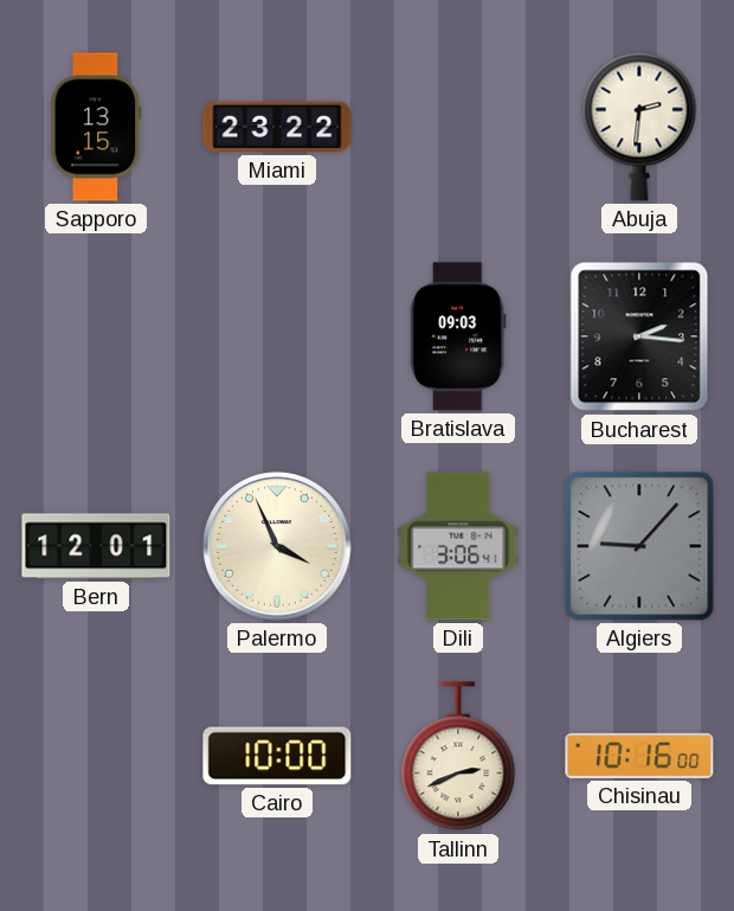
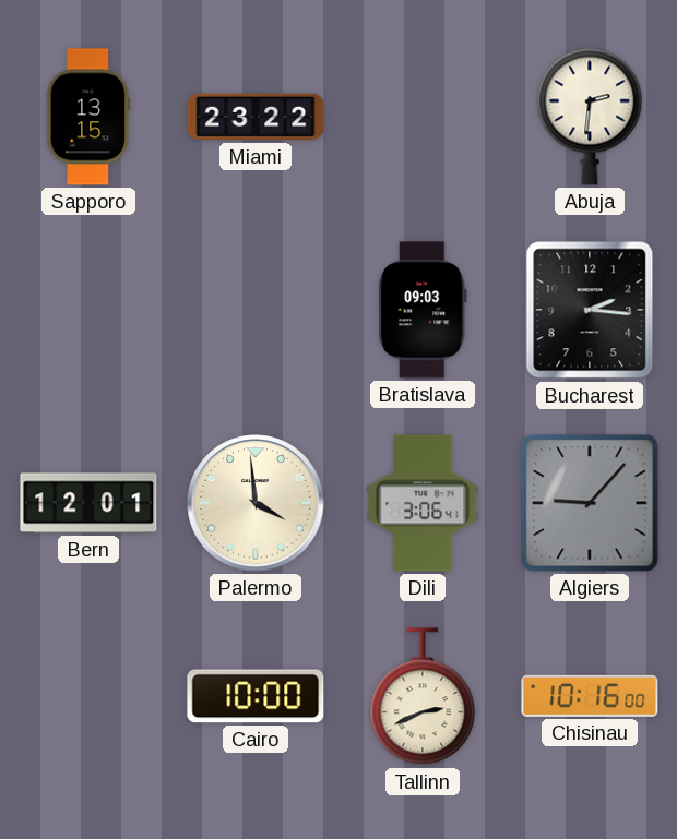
Palermo: 3:56 -> 3:59 (256, 503)
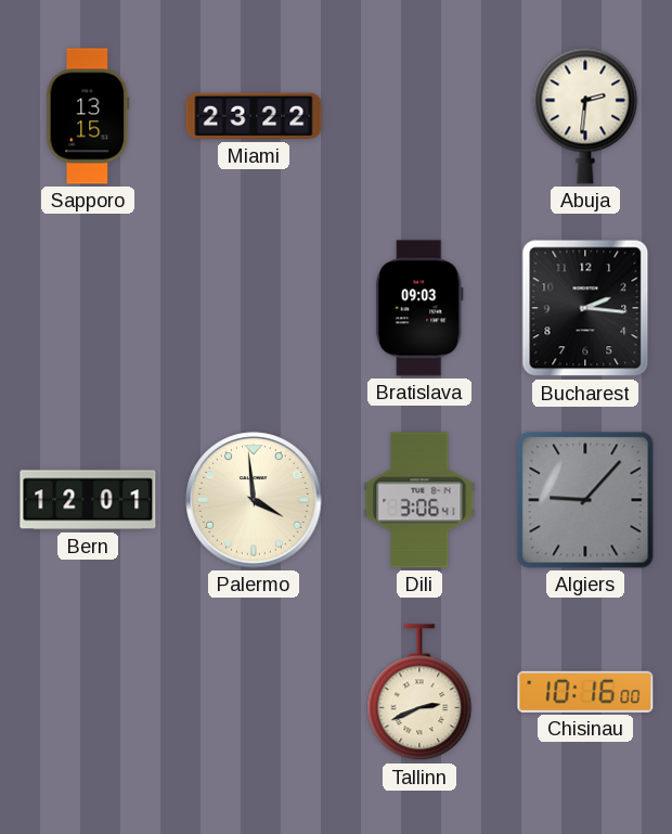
Cairo: 10:00 -> none (256, 696)
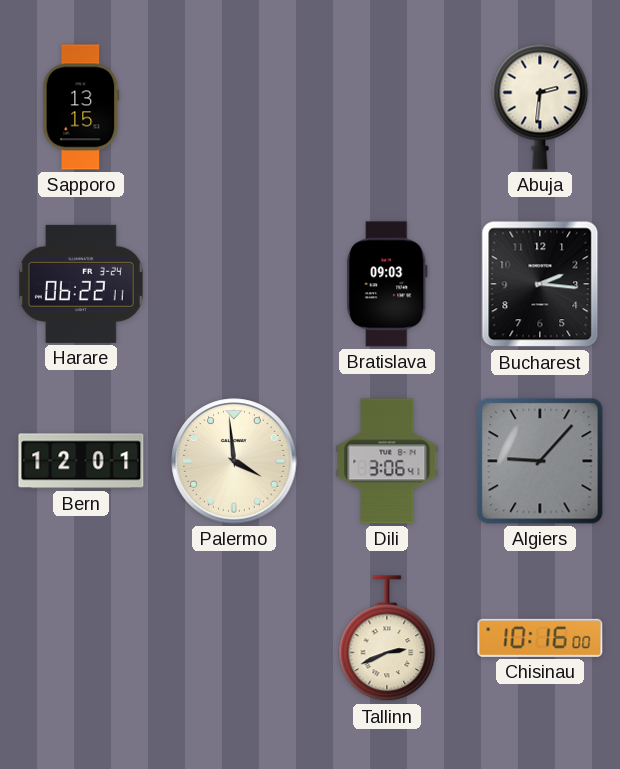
Miami: 23:22 -> none (254, 116)
Harare: none -> 06:22 (81, 284)
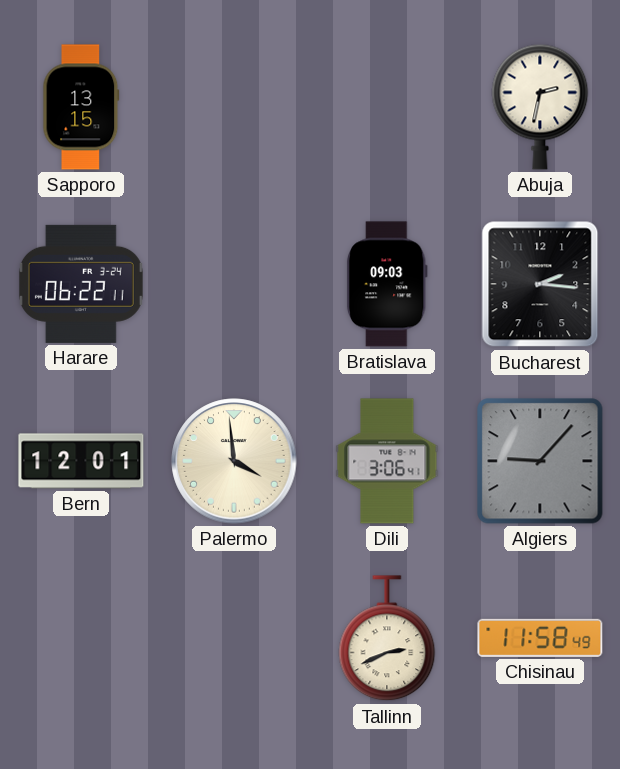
Abuja: 2:31 -> 2:32 (540, 107)
Chisinau: 10:16 -> 11:58 (540, 638)
